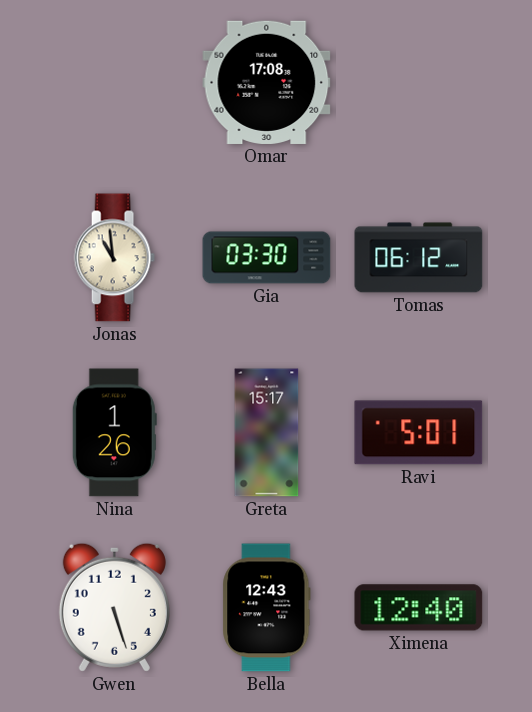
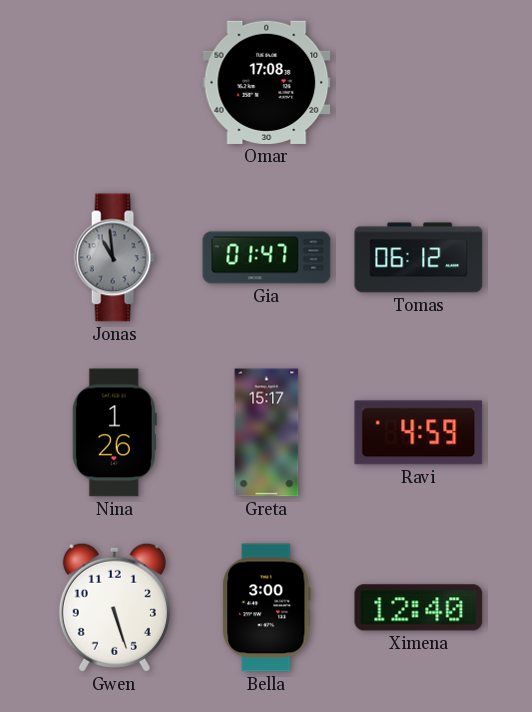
Jonas dial: cream -> grey (114, 258)
Gia: 03:30 -> 01:47 (267, 258)
Ravi: 5:01 -> 4:59 (419, 433)
Bella: 12:43 -> 3:00 (267, 608)
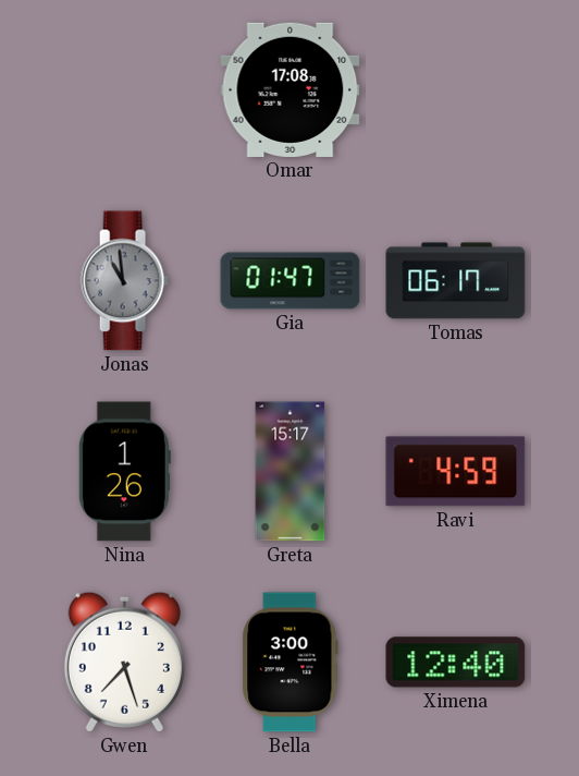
Tomas: 06:12 -> 06:17 (456, 281)
Gwen: 5:27 -> 7:27 (124, 662)
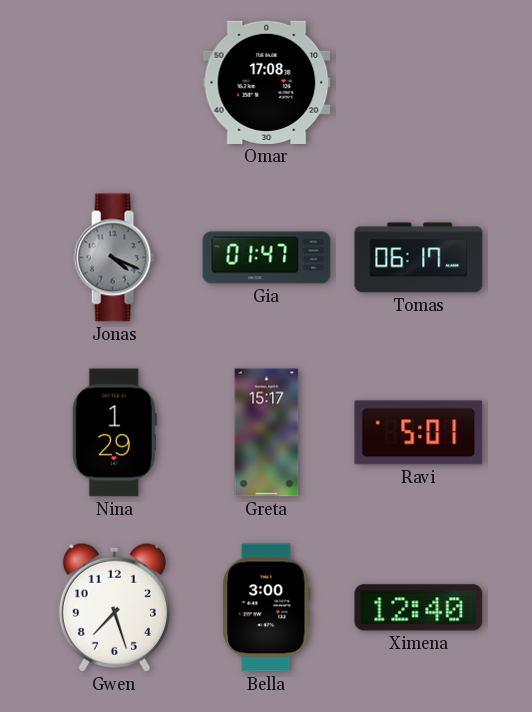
Jonas: 10:59 -> 4:19 (114, 258)
Nina: 1:26 -> 1:29 (114, 433)
Ravi: 4:59 -> 5:01 (419, 433)
